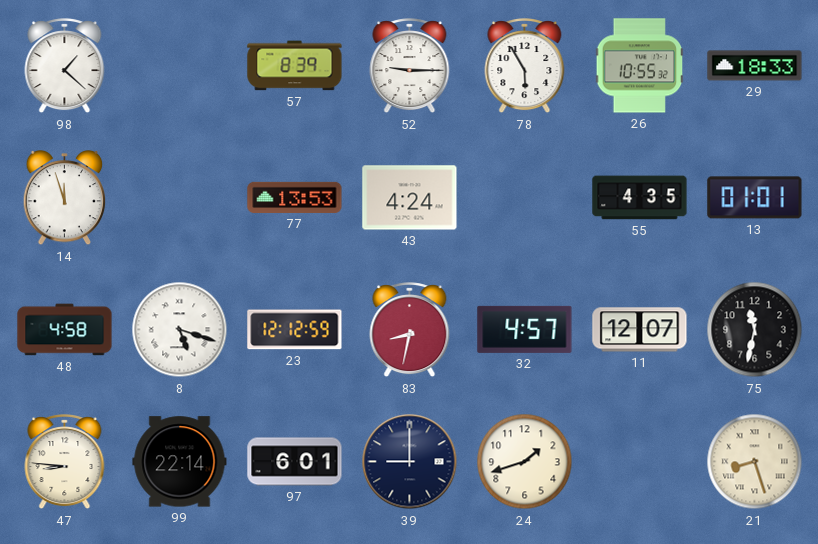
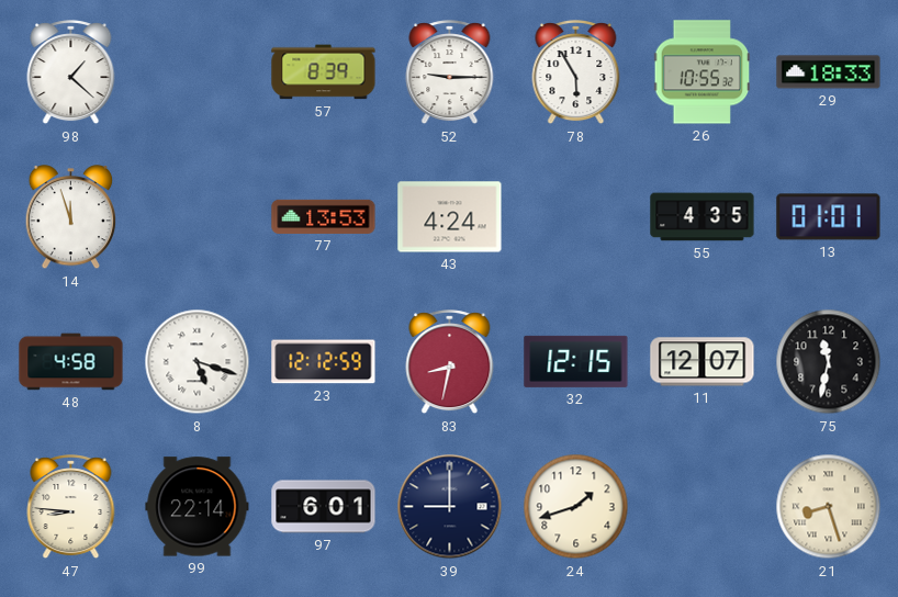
32: 4:57 -> 12:15 (576, 361)
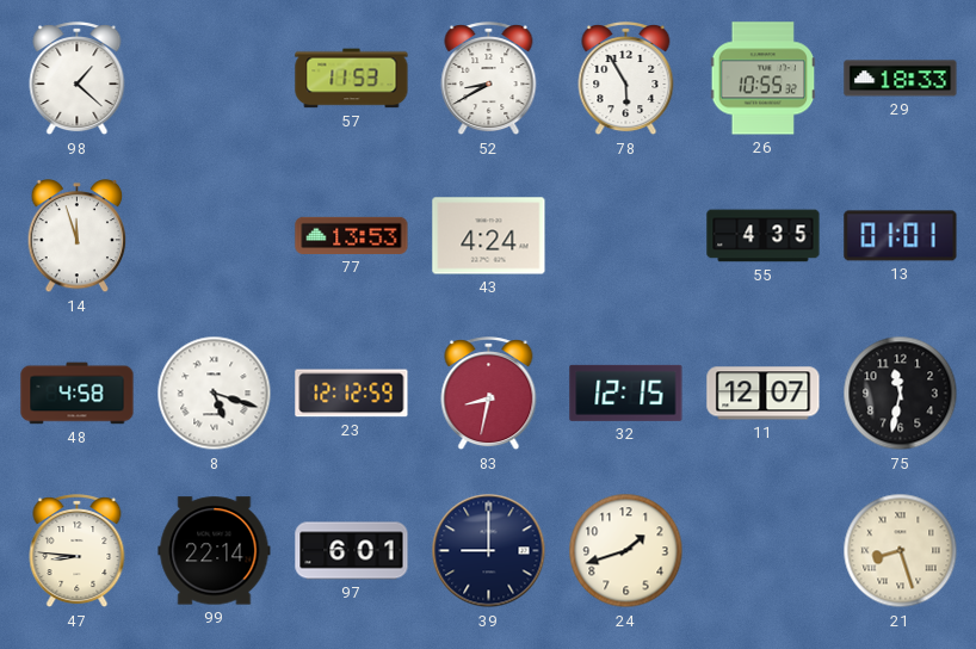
57: 8:39 -> 11:53 (352, 79)
52: 9:15 -> 8:40 (489, 79)
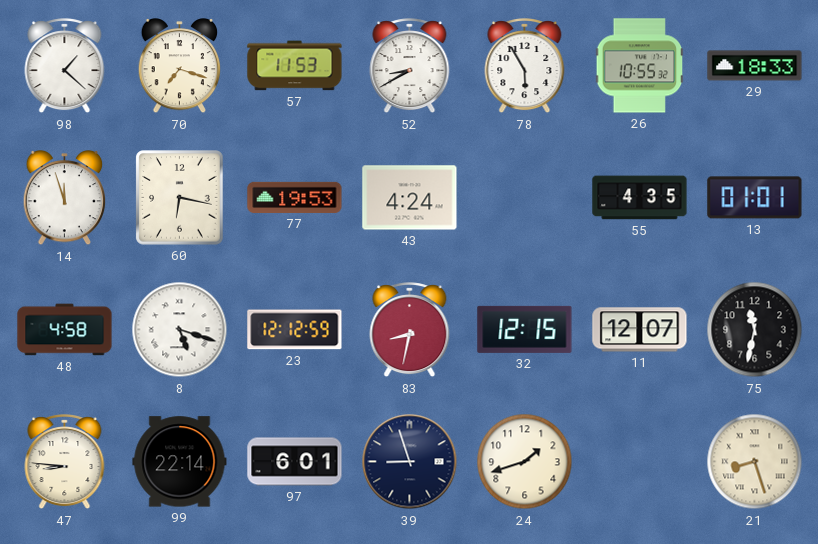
70: none -> 7:18 (180, 67)
60: none -> 6:17 (180, 198)
77: 13:53 -> 19:53 (295, 197)
39: 9:00 -> 8:57 (410, 462)
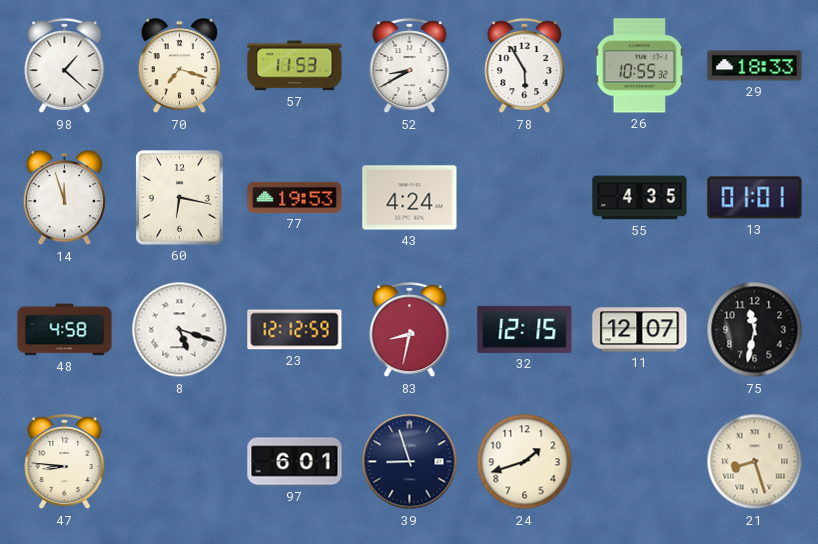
99: 22:14 -> none (180, 462)
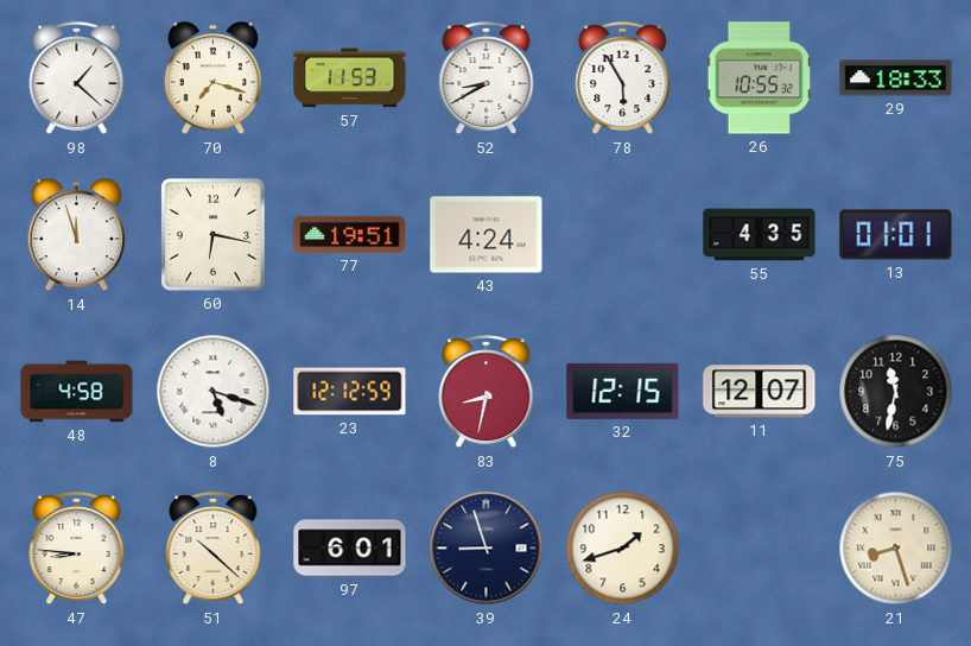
77: 19:53 -> 19:51 (350, 234)
51: none -> 10:22 (214, 549)
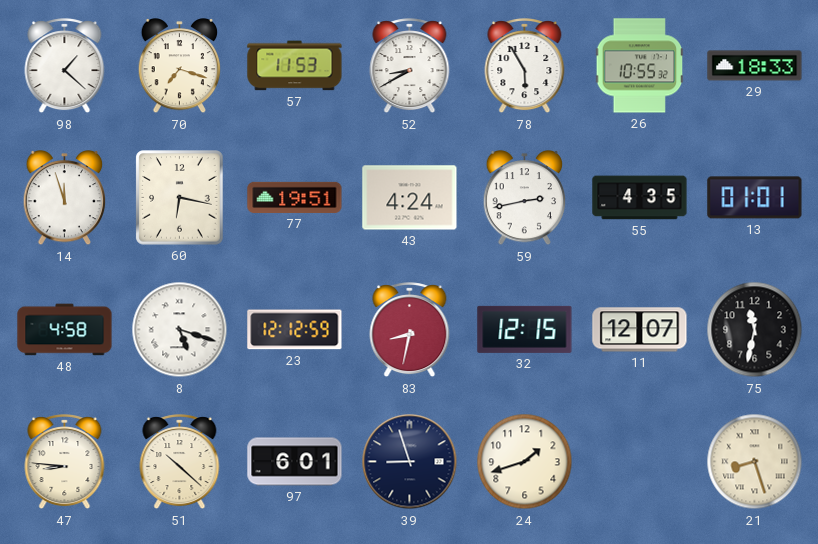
59: none -> 2:43 (525, 199)
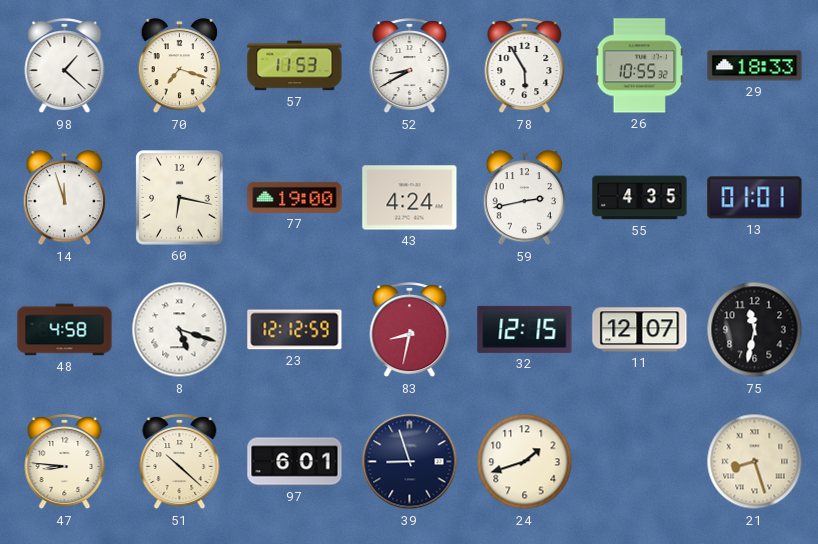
77: 19:51 -> 19:00 (295, 197)
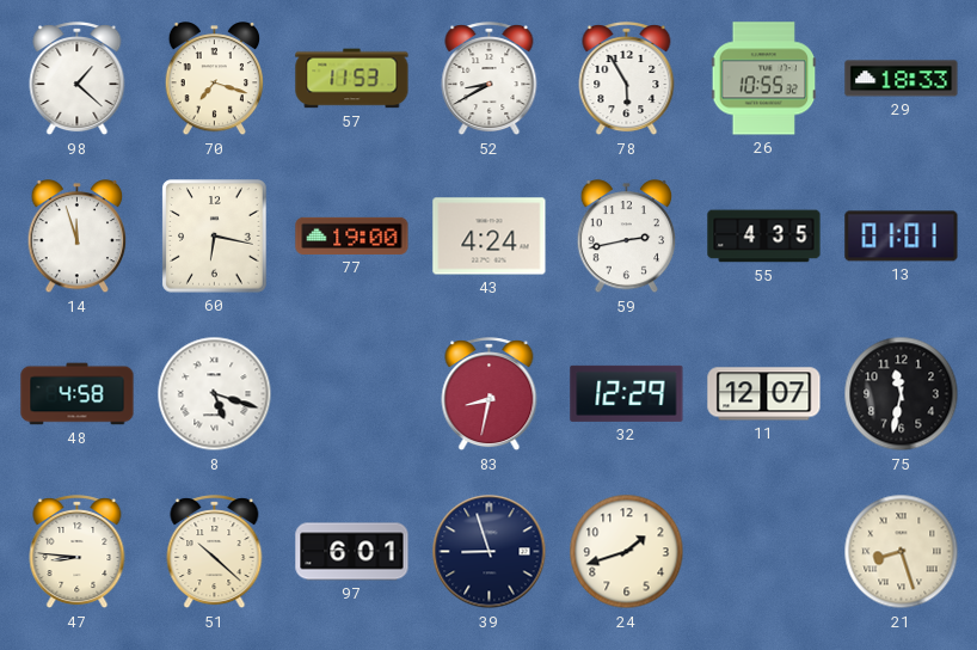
23: 12:12 -> none (295, 330)
32: 12:15 -> 12:29 (627, 393)
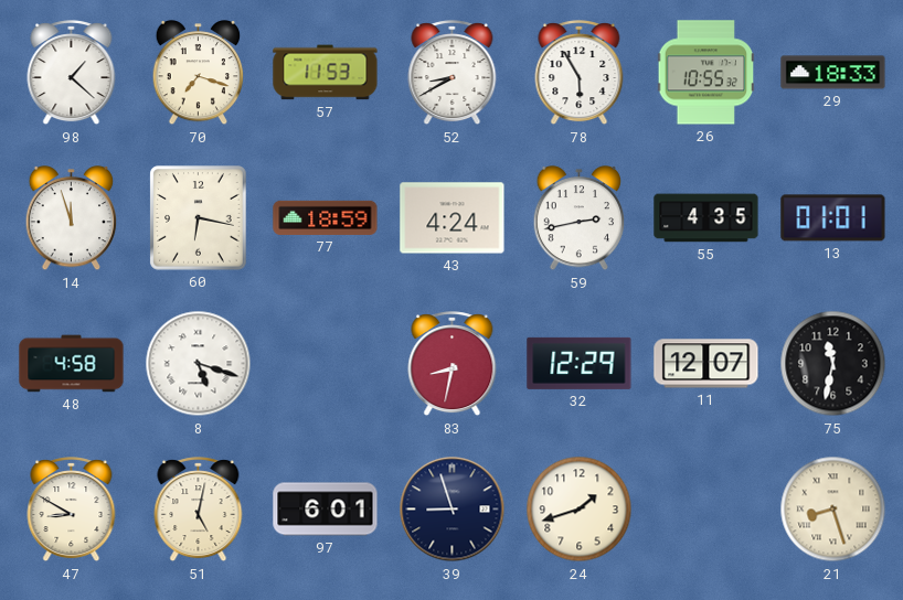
77: 19:00 -> 18:59 (326, 217)
47: 8:46 -> 8:50 (72, 510)
51: 10:22 -> 5:02 (199, 510)
